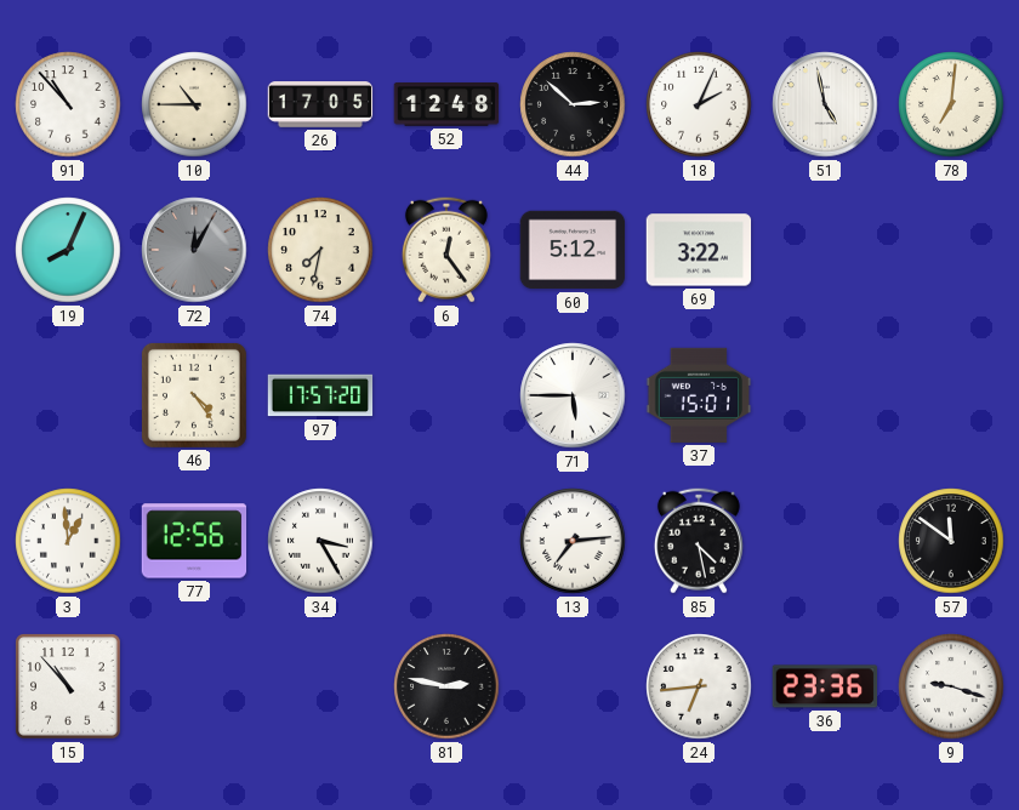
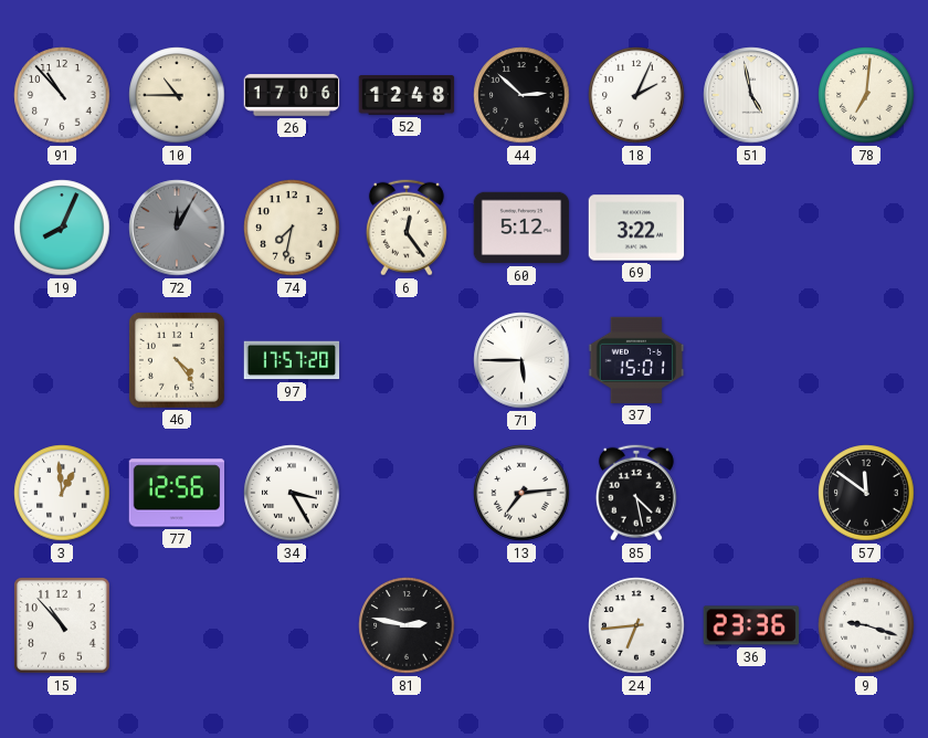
26: 17:05 -> 17:06 (292, 95)
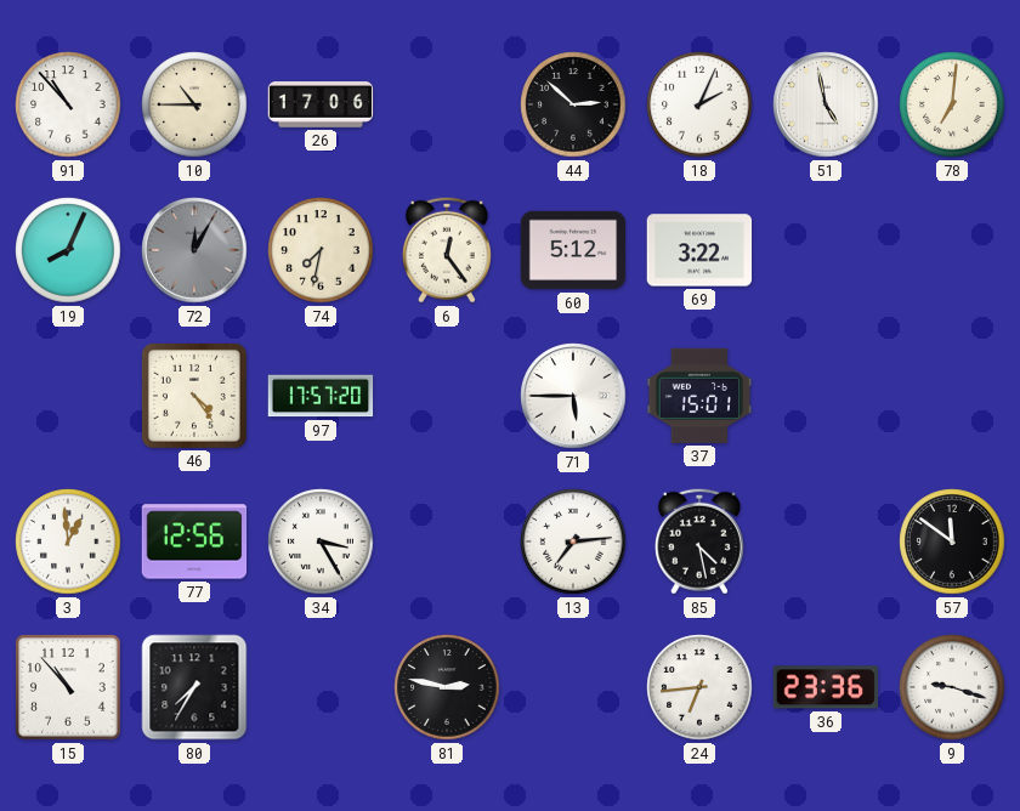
52: 12:48 -> none (407, 96)
80: none -> 7:35 (194, 687)
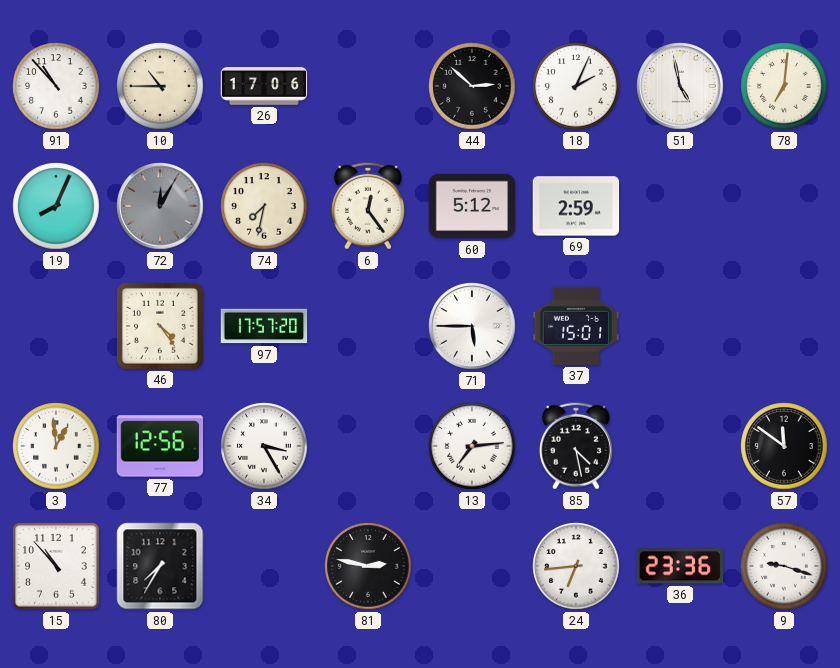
69: 3:22 -> 2:59 (576, 206)
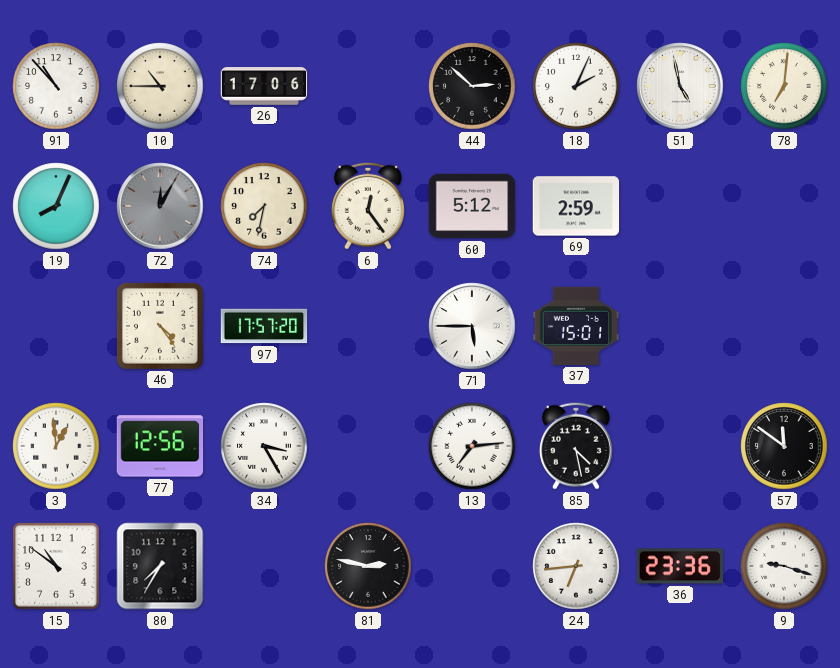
15: 10:53 -> 10:51 (56, 566)
